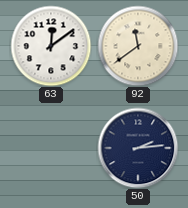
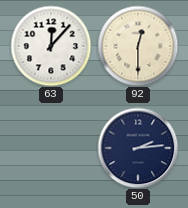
63: 12:09 -> 12:07 (51, 46)
92: 11:39 -> 12:30 (138, 46)
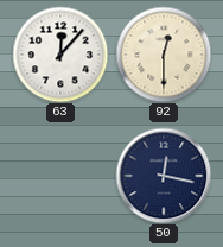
50: 2:14 -> 12:17 (164, 176)
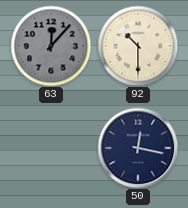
63 dial: white -> grey (51, 46)
92: 12:30 -> 10:30 (138, 46)
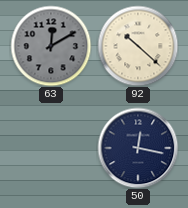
63: 12:07 -> 12:10 (51, 46)
92: 10:30 -> 10:22 (138, 46)
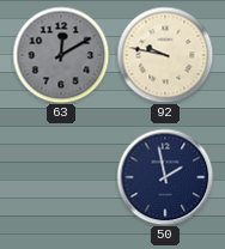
92: 10:22 -> 9:47 (165, 55)
50: 12:17 -> 1:58 (165, 177)
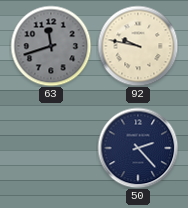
63: 12:10 -> 11:42 (51, 46)
50: 1:58 -> 2:23 (138, 148)
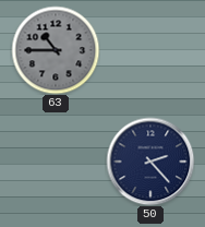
63: 11:42 -> 10:45 (56, 50)
92: 9:47 -> none (138, 46)
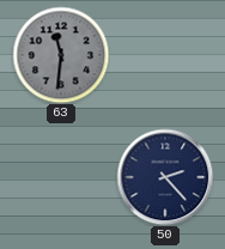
63: 10:45 -> 11:31 (61, 55)
